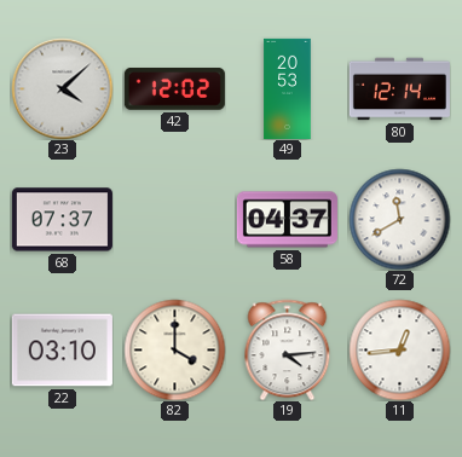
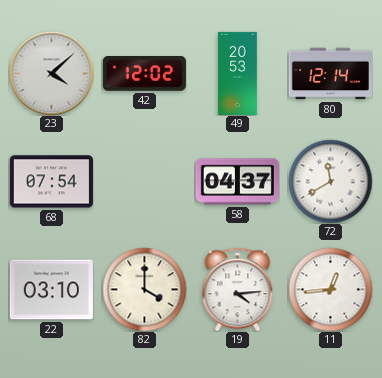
68: 07:37 -> 07:54 (51, 182)
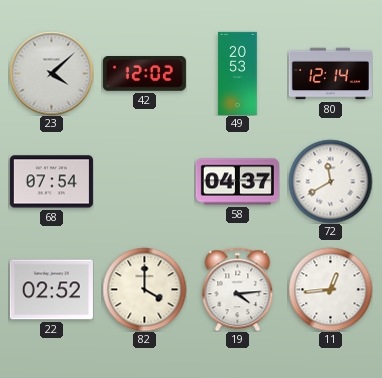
22: 03:10 -> 02:52 (51, 290)
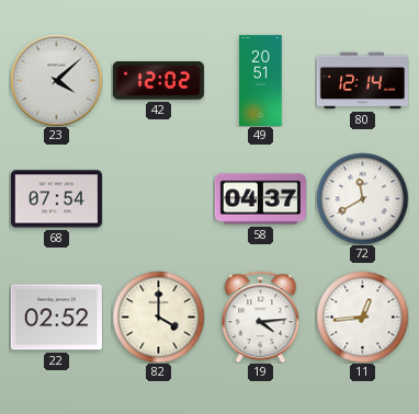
49: 20:53 -> 20:51 (261, 80)
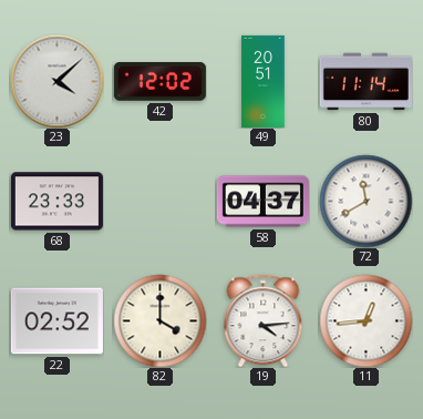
80: 12:14 -> 11:14 (365, 82)
68: 07:54 -> 23:33 (56, 202)
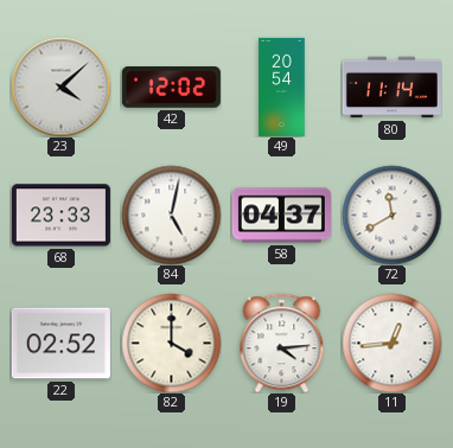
49: 20:51 -> 20:54 (282, 87)
84: none -> 5:02 (171, 215)
